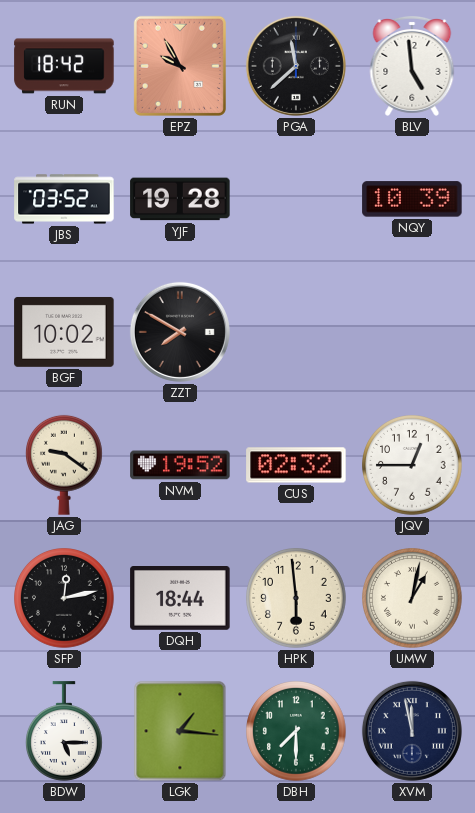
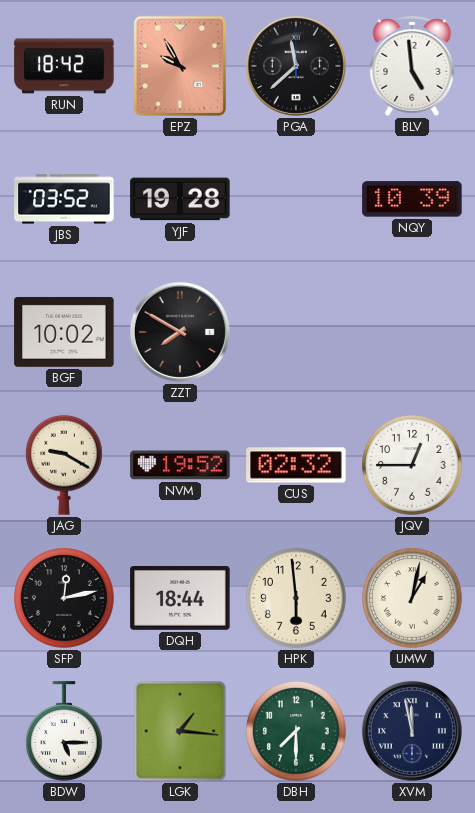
JAG: 9:21 -> 9:20 (65, 465)
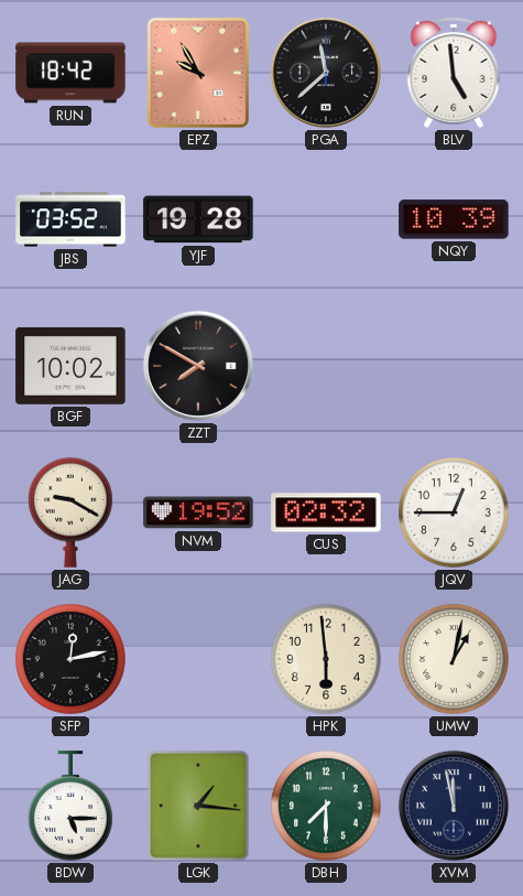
DQH: 18:44 -> none (180, 599)
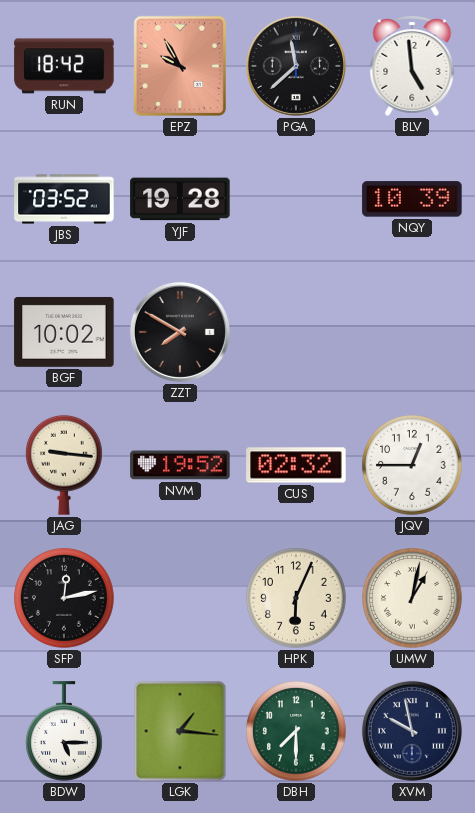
JAG: 9:20 -> 9:16 (65, 465)
HPK: 5:59 -> 6:04 (297, 599)
XVM: 11:58 -> 9:58 (412, 731)
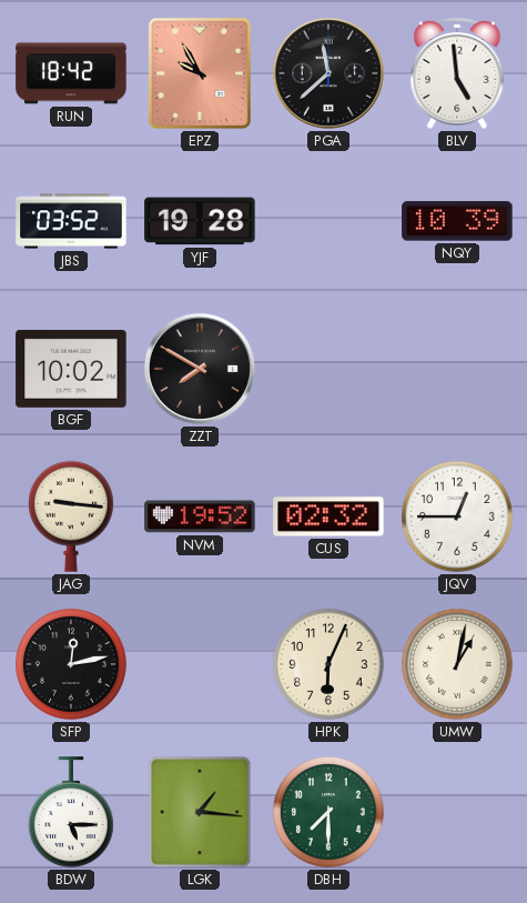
XVM: 9:58 -> none (412, 731)
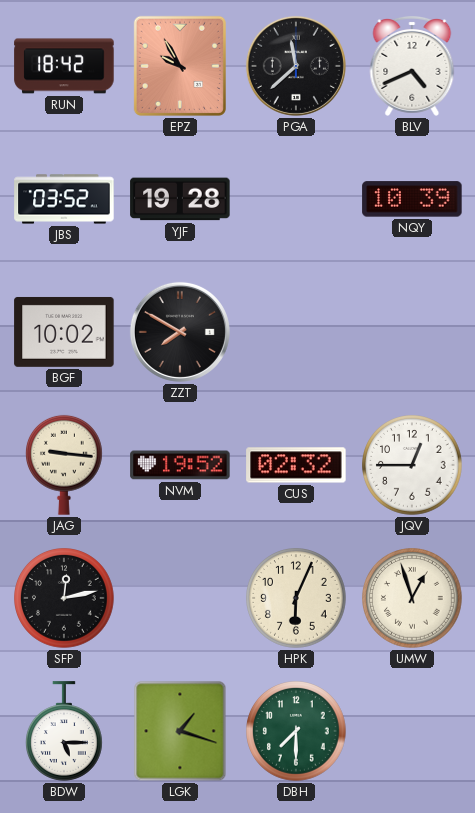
BLV: 4:59 -> 4:41 (412, 66)
UMW: 1:02 -> 12:57 (413, 599)
LGK: 1:16 -> 1:18 (180, 731)
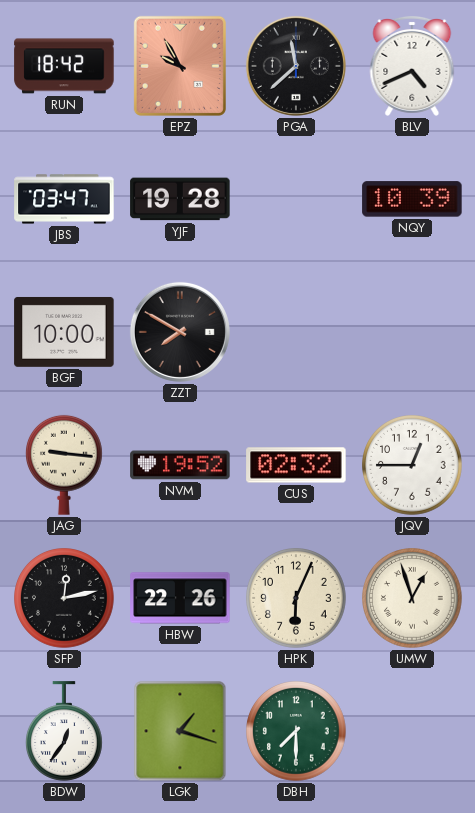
JBS: 03:52 -> 03:47 (64, 199)
BGF: 10:02 -> 10:00 (64, 332)
HBW: none -> 22:26 (180, 598)
BDW: 5:15 -> 12:36 (65, 731)
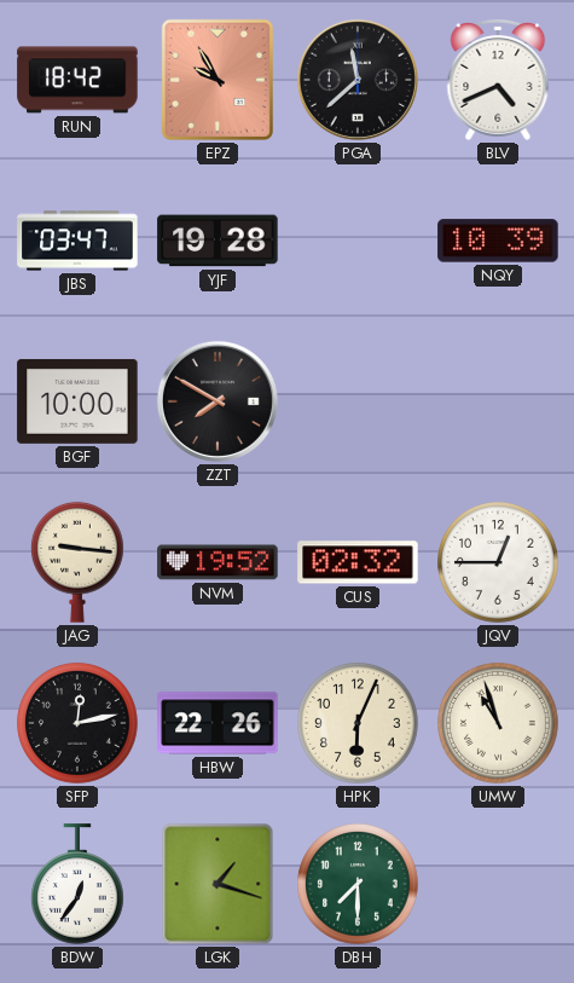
UMW: 12:57 -> 10:57 (499, 724)
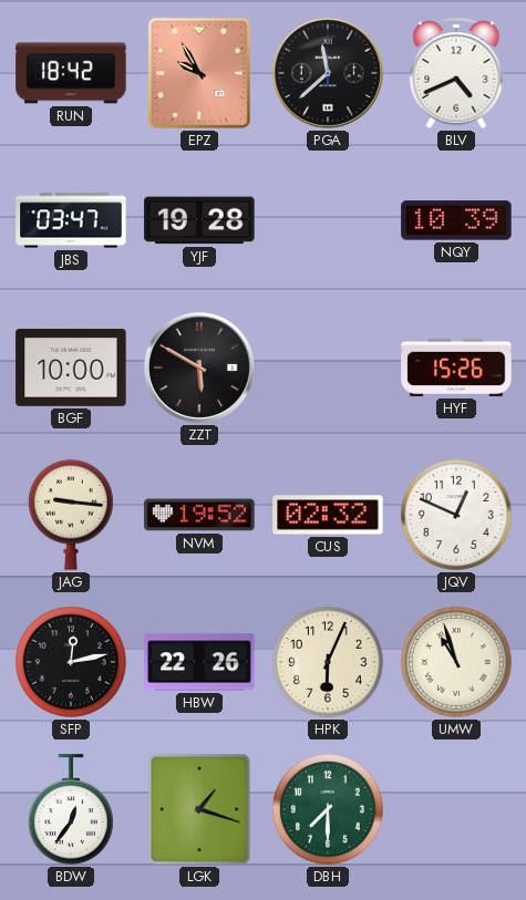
ZZT: 7:50 -> 5:50 (199, 368)
HYF: none -> 15:26 (456, 368)
JQV: 12:45 -> 12:49 (457, 516)
